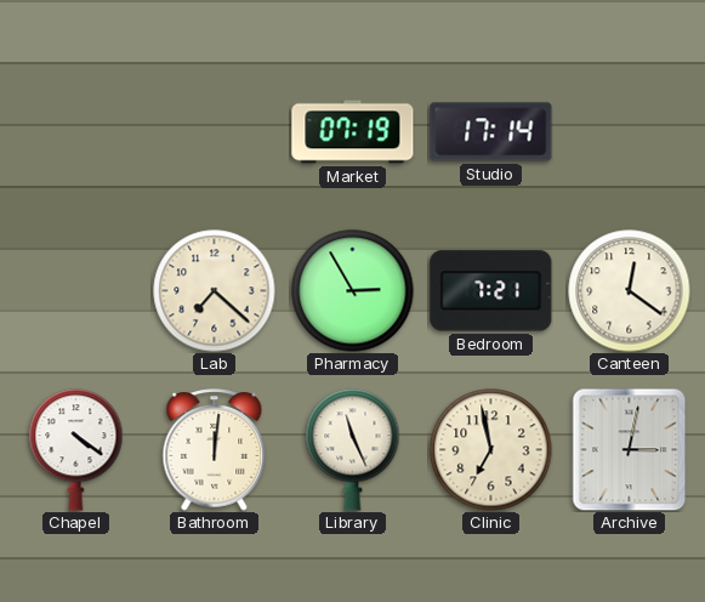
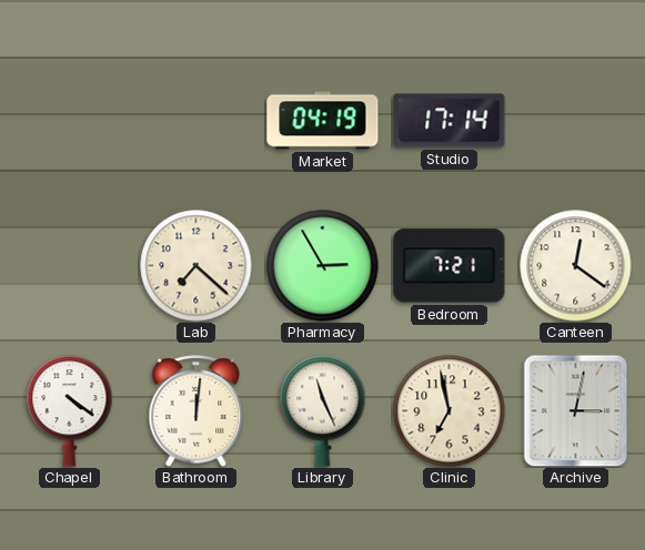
Market: 07:19 -> 04:19 (323, 121)
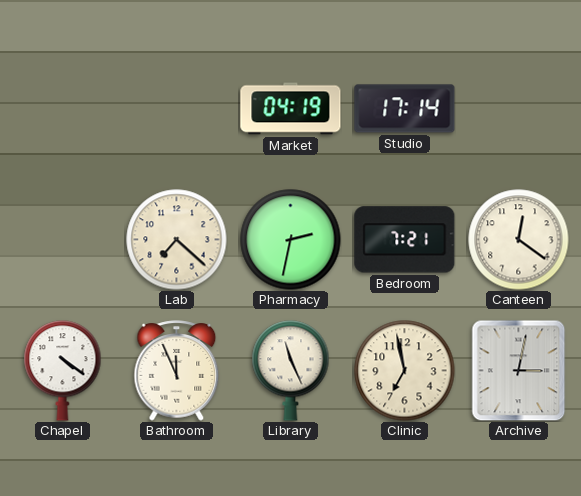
Pharmacy: 2:55 -> 2:32 (291, 240)
Bathroom: 12:01 -> 11:56 (177, 371)
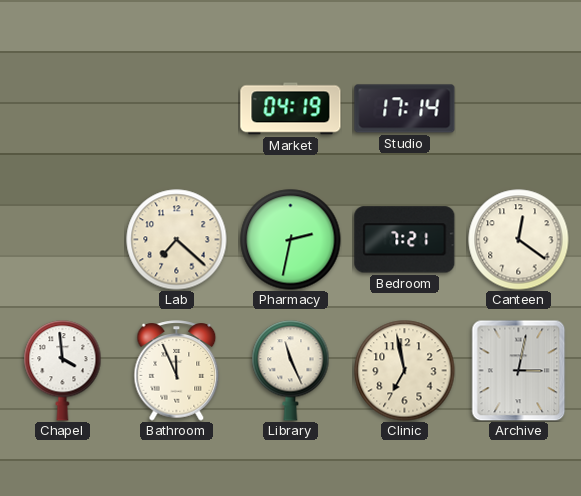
Chapel: 4:21 -> 3:59 (63, 371)
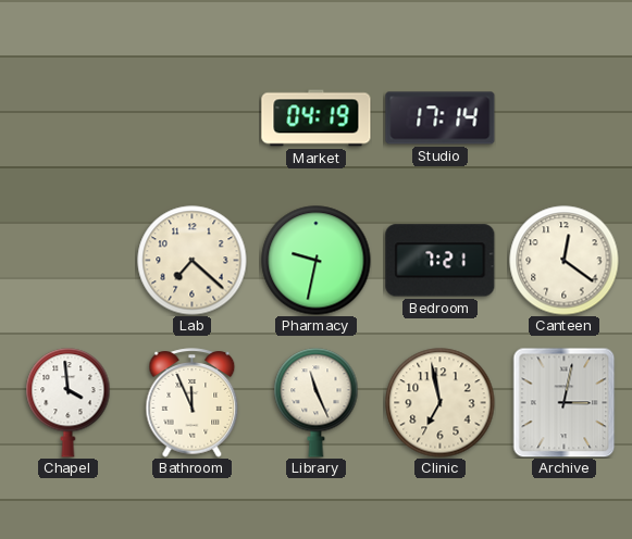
Pharmacy: 2:32 -> 9:32 (317, 261)
